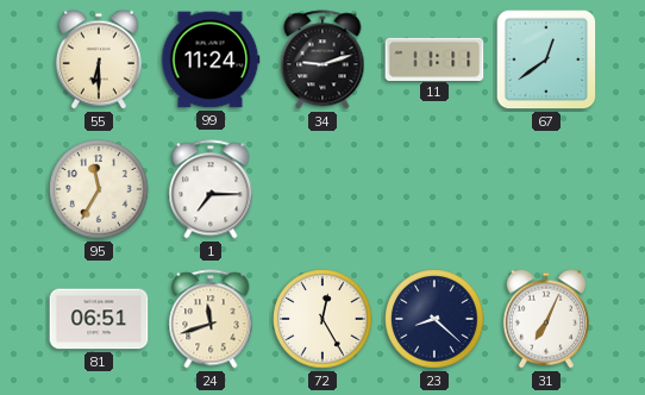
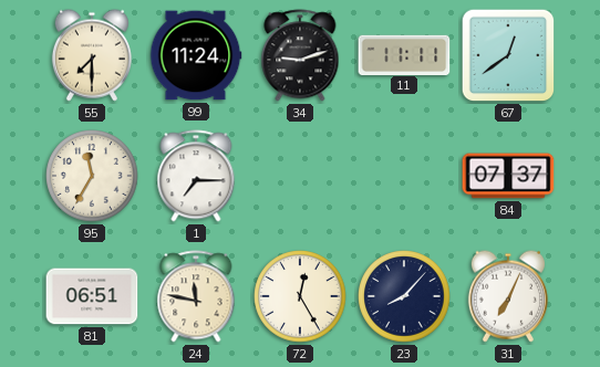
55: 6:30 -> 7:30 (92, 55)
84: none -> 07:37 (508, 176)
24: 11:42 -> 11:47 (196, 296)
23: 8:22 -> 8:07 (404, 296)
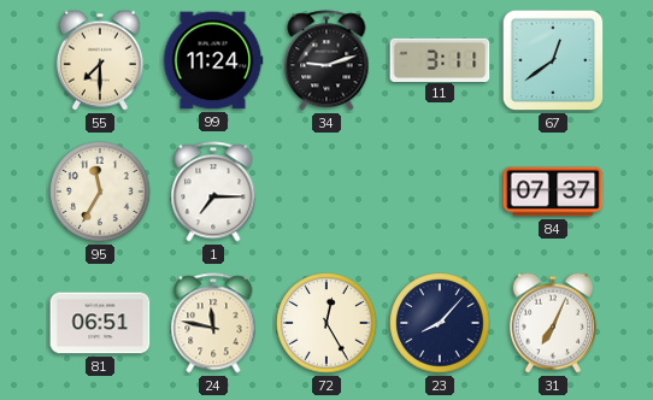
11: 11:11 -> 3:11 (440, 59)
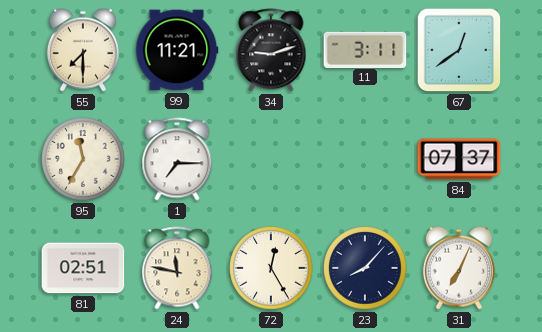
99: 11:24 -> 11:21 (177, 50)
81: 06:51 -> 02:51 (83, 268)
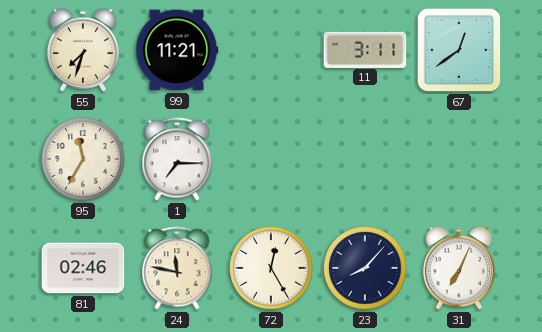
55: 7:30 -> 7:33 (83, 50)
34: 9:12 -> none (271, 50)
84: 07:37 -> none (459, 159)
81: 02:51 -> 02:46 (83, 268)
